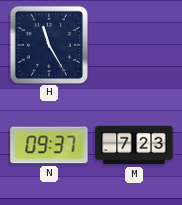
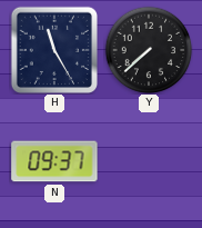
Y: none -> 7:38 (149, 50)
M: 7:23 -> none (134, 145)
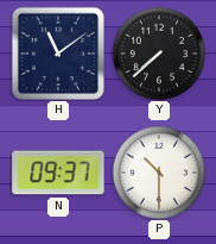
H: 11:25 -> 11:09 (57, 52)
P: none -> 10:30 (159, 173)
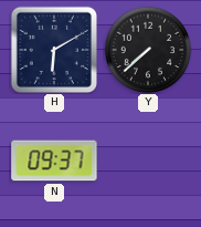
H: 11:09 -> 6:10 (53, 49)
P: 10:30 -> none (159, 173)
